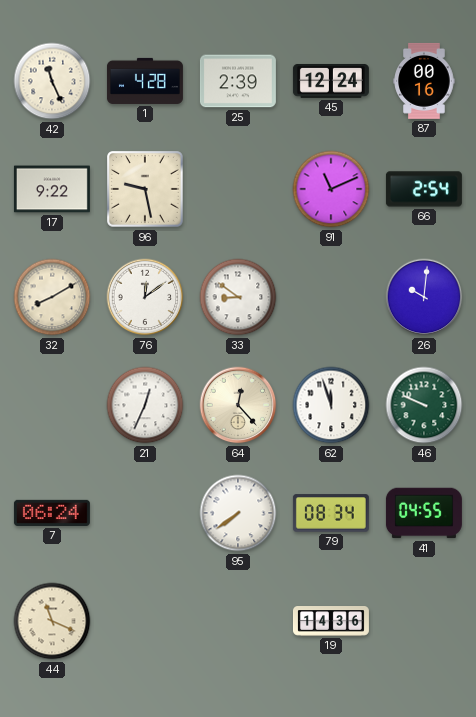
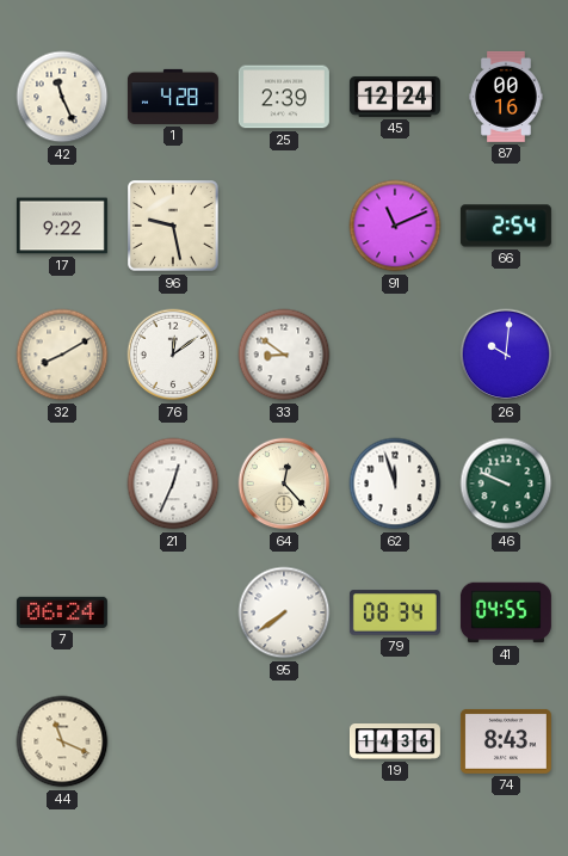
74: none -> 8:43 (506, 741)
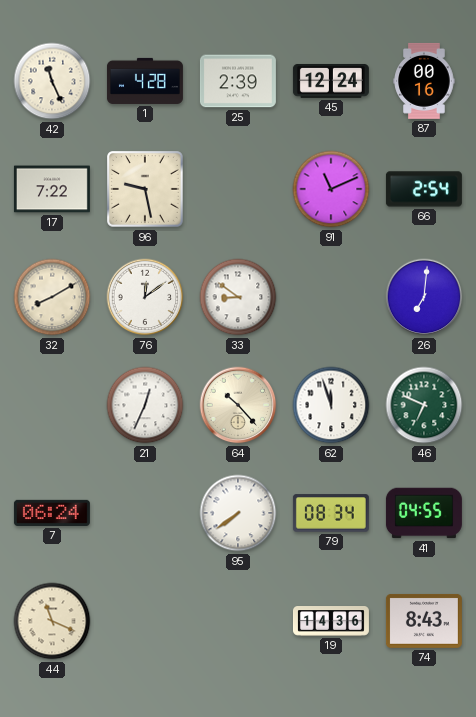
17: 9:22 -> 7:22 (52, 189)
26: 10:01 -> 7:01 (424, 297)
64: 12:23 -> 10:23 (238, 405)
46: 9:49 -> 6:49 (424, 405)
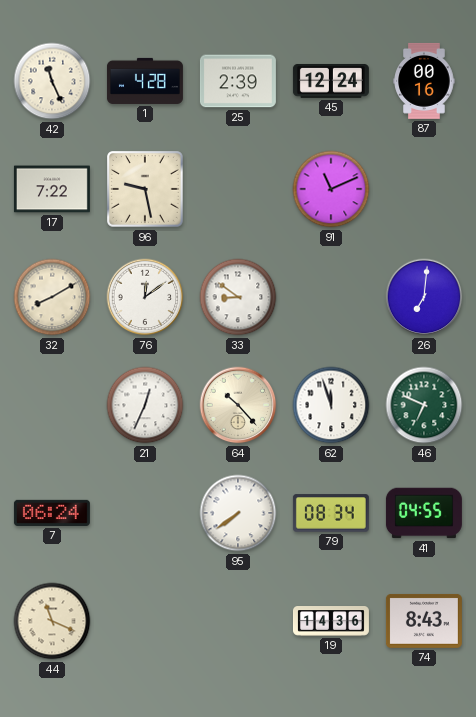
66: 2:54 -> none (424, 189)
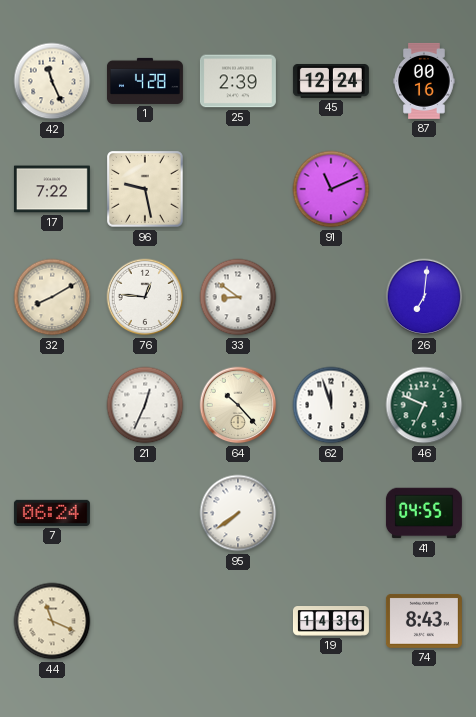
76: 12:09 -> 12:46 (145, 297)
79: 08:34 -> none (331, 513)
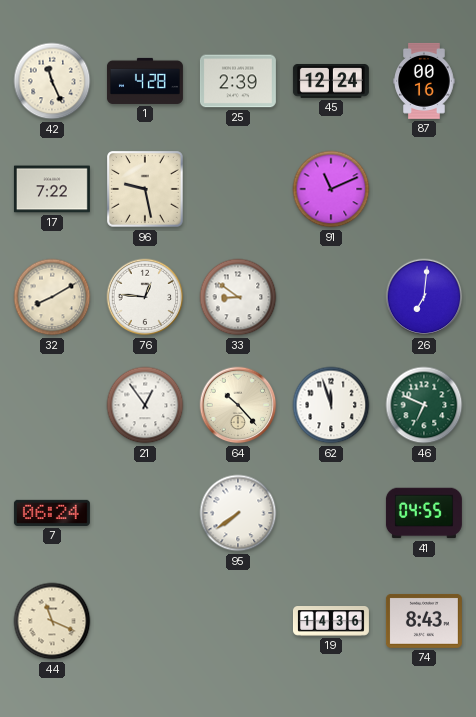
21: 12:34 -> 12:54 (145, 405)
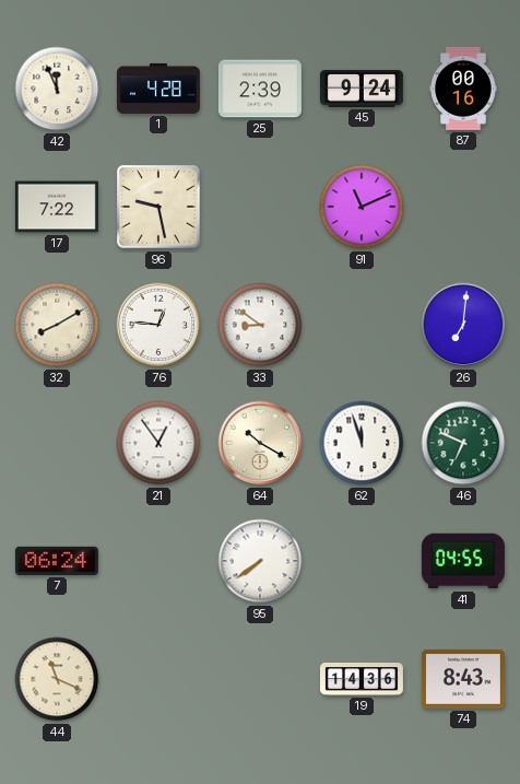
42: 11:26 -> 11:56 (57, 89)
45: 12:24 -> 9:24 (362, 89)
64: 10:23 -> 10:20 (260, 443)
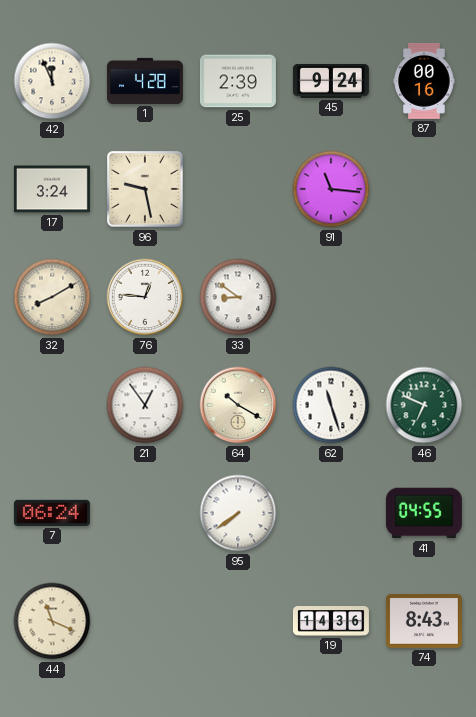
17: 7:22 -> 3:24 (52, 189)
91: 11:11 -> 11:16 (331, 189)
26: 7:01 -> none (463, 325)
62: 11:57 -> 11:27 (331, 405)
